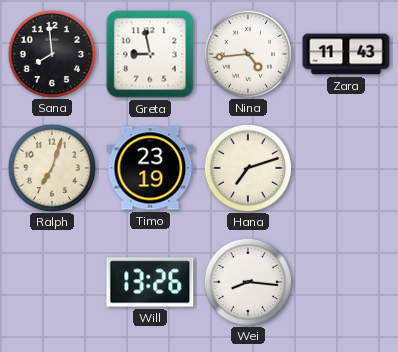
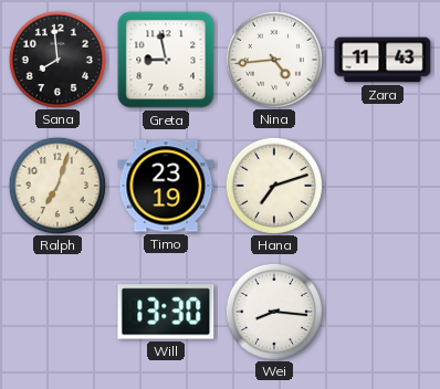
Will: 13:26 -> 13:30 (166, 312)
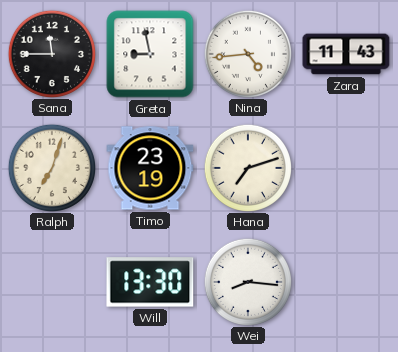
Sana: 7:59 -> 11:45 (51, 53)
